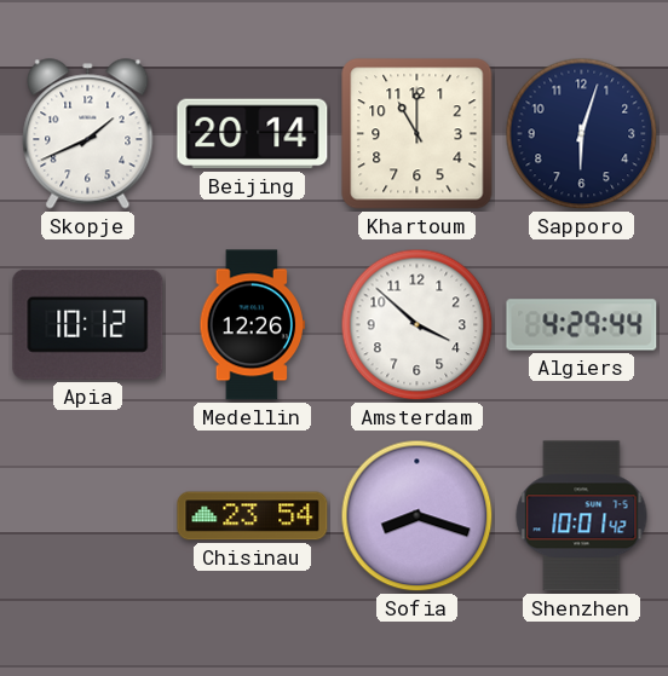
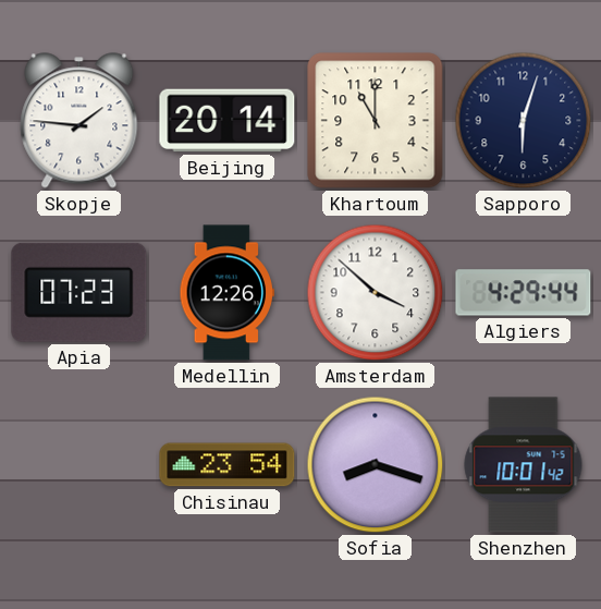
Skopje: 1:41 -> 1:46 (79, 121)
Apia: 10:12 -> 07:23 (79, 292)
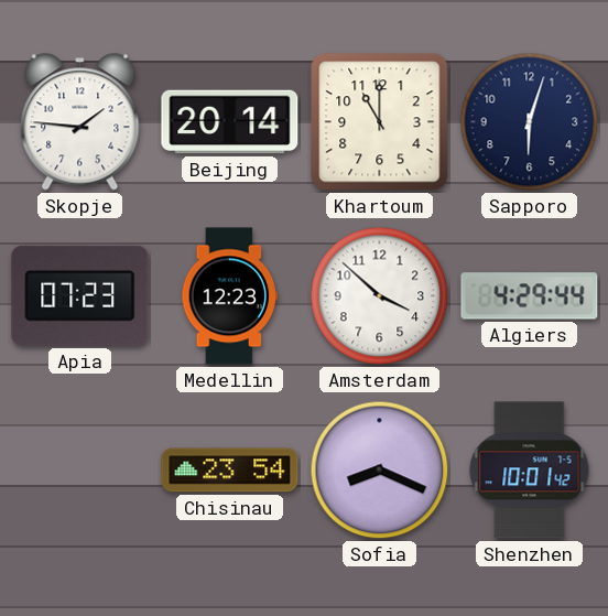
Medellin: 12:26 -> 12:23 (229, 296)
Sofia: 8:18 -> 8:19 (380, 471)
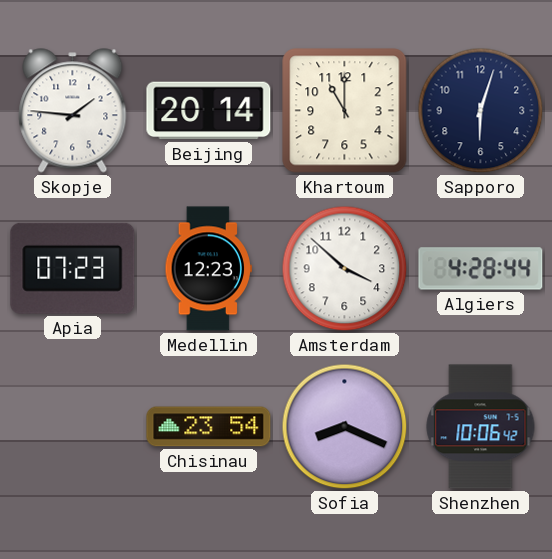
Algiers: 4:29 -> 4:28 (481, 269)
Shenzhen: 10:01 -> 10:06 (481, 427)
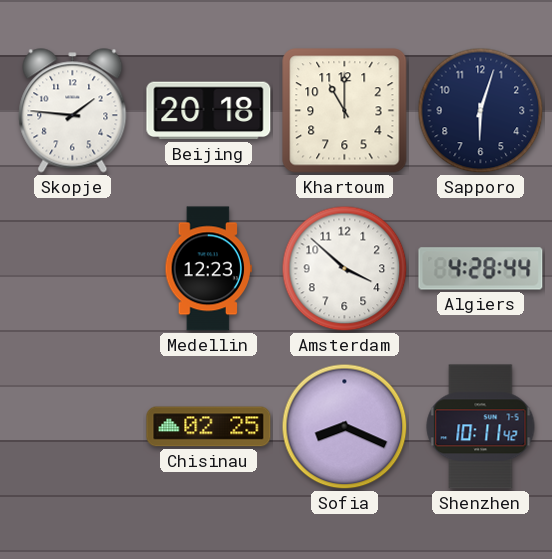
Beijing: 20:14 -> 20:18 (209, 111)
Apia: 07:23 -> none (73, 268)
Chisinau: 23:54 -> 02:25 (209, 427)
Shenzhen: 10:06 -> 10:11 (481, 427)
